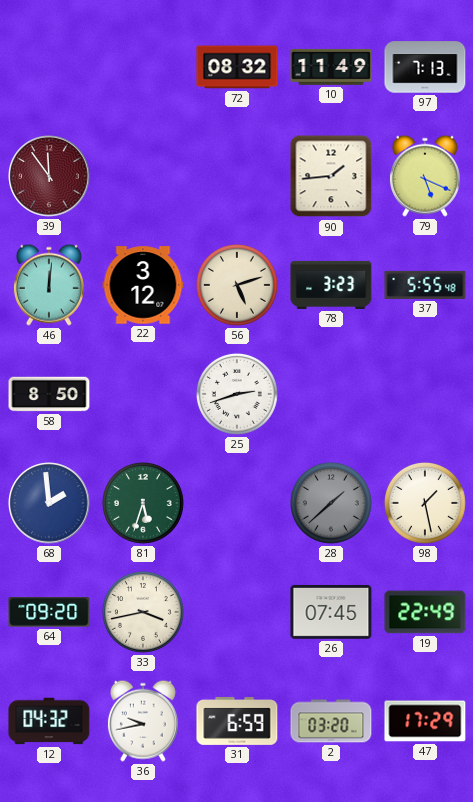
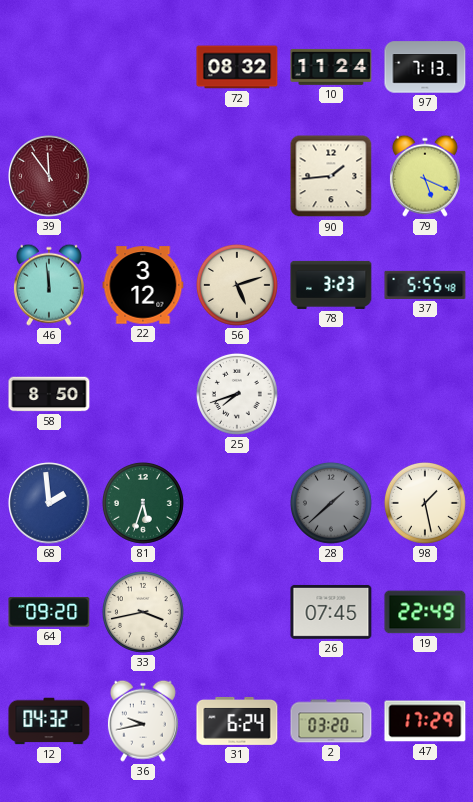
10: 11:49 -> 11:24 (331, 67)
46: 12:01 -> 11:59 (49, 285)
25: 2:42 -> 7:42 (237, 394)
31: 6:59 -> 6:24 (237, 721)
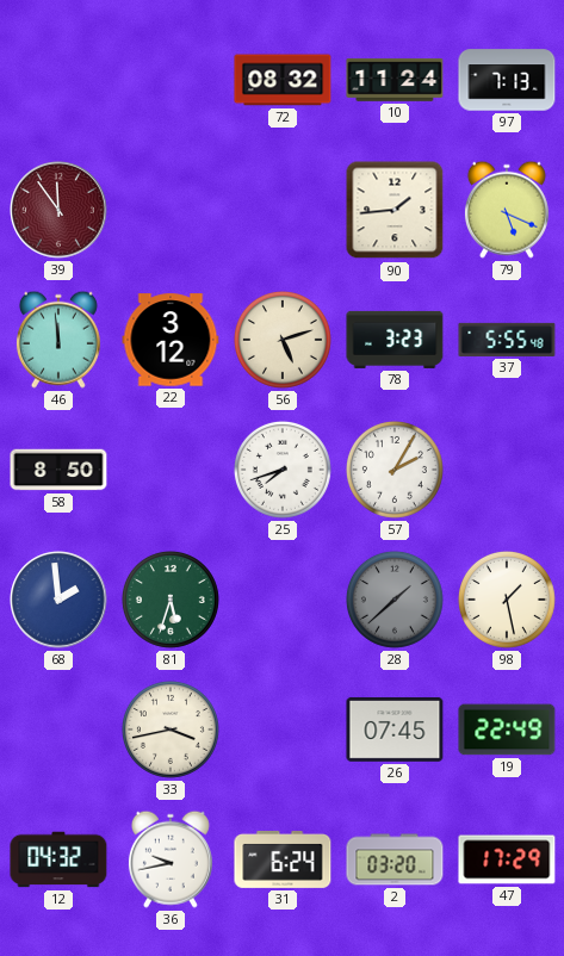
57: none -> 2:05 (395, 470)
64: 09:20 -> none (49, 612)
